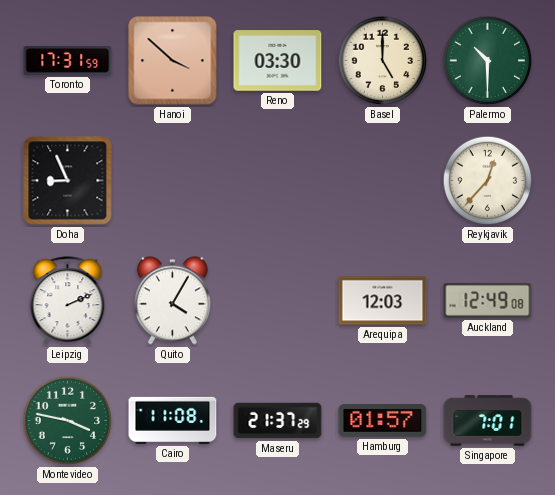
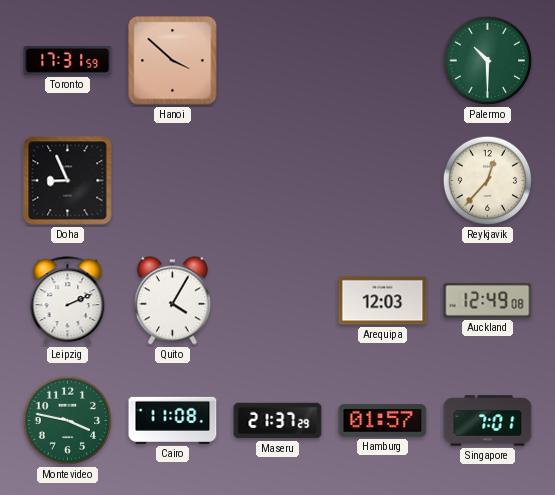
Reno: 03:30 -> none (278, 61)
Basel: 5:00 -> none (383, 61)
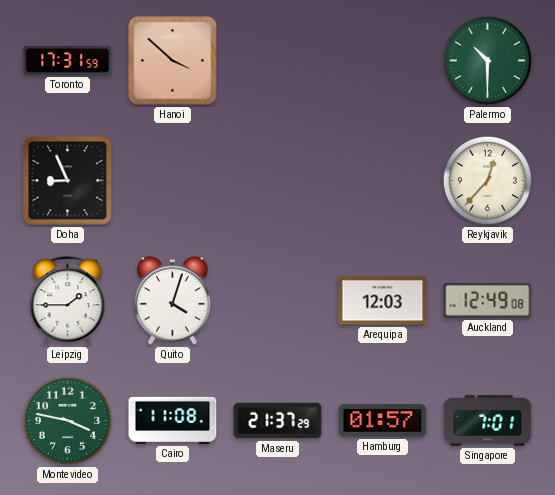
Leipzig: 2:11 -> 1:45 (68, 301)
Quito: 4:05 -> 4:03 (172, 301)
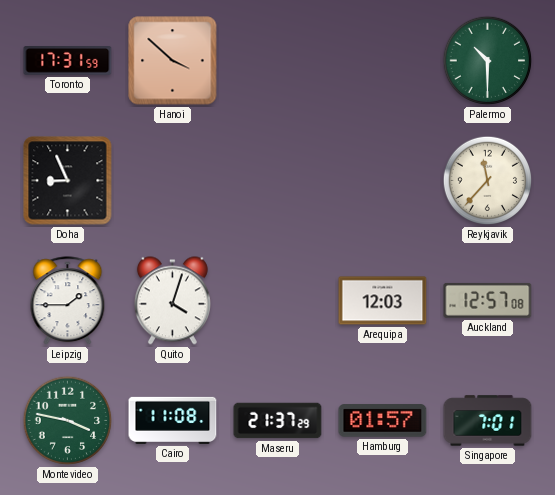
Reykjavik: 12:37 -> 11:37 (488, 181)
Auckland: 12:49 -> 12:57 (488, 300)
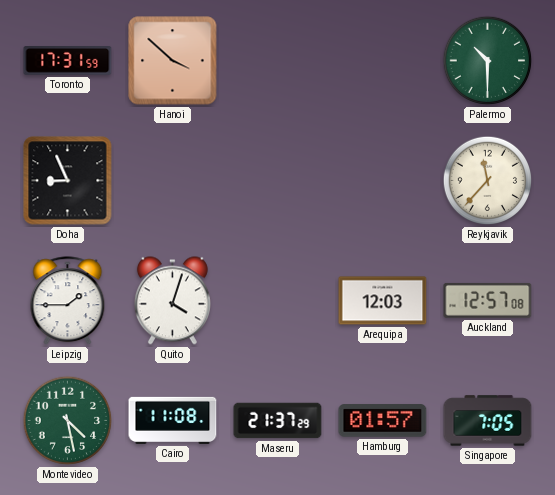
Montevideo: 3:47 -> 4:28 (68, 421)
Singapore: 7:01 -> 7:05 (488, 421)
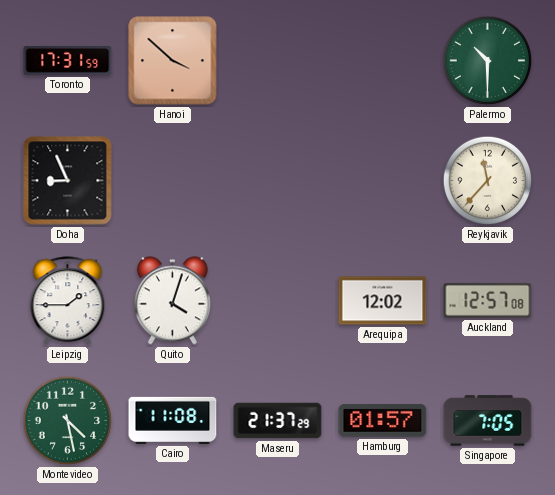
Arequipa: 12:03 -> 12:02 (383, 301)
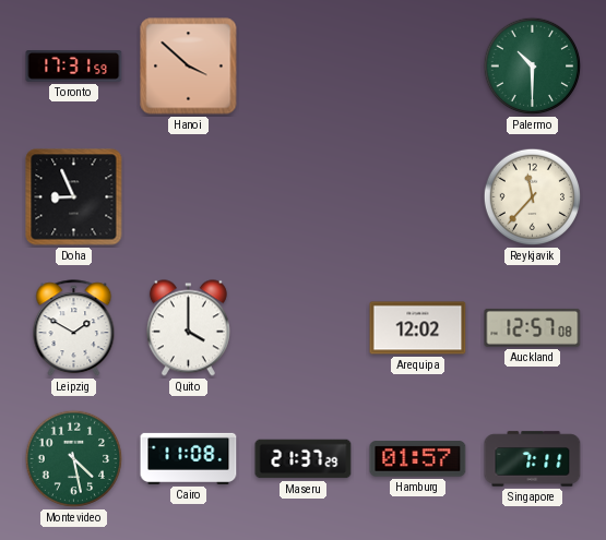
Leipzig: 1:45 -> 1:50 (74, 328)
Quito: 4:03 -> 4:00 (188, 328)
Singapore: 7:05 -> 7:11 (533, 459)
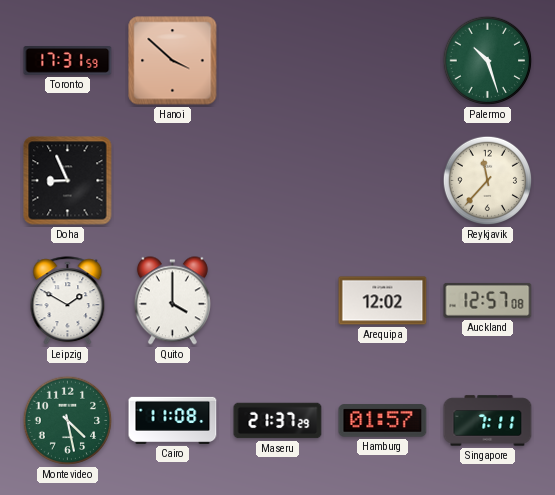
Palermo: 10:30 -> 10:27 (488, 61)
